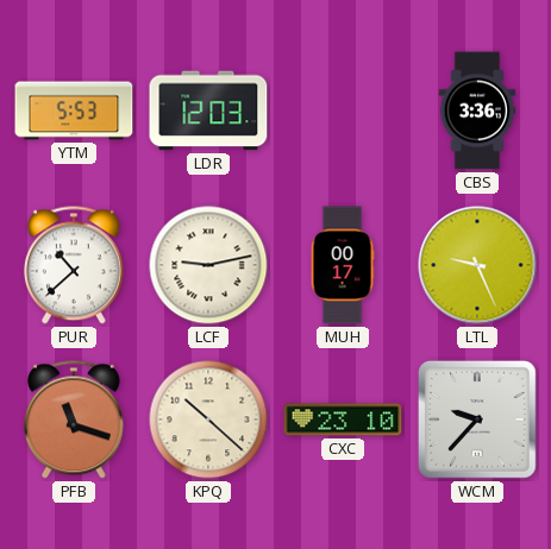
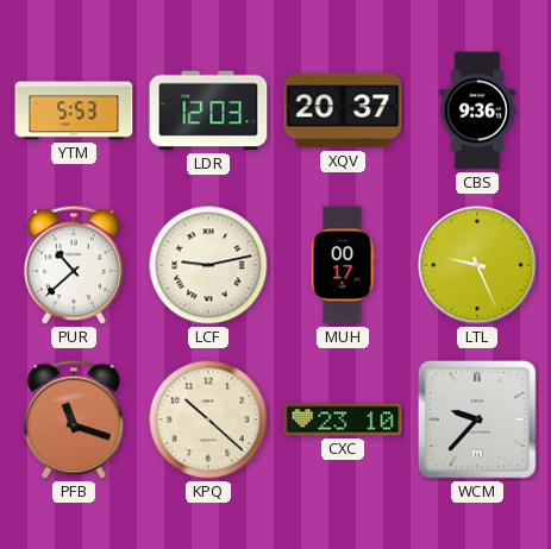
XQV: none -> 20:37 (343, 111)
CBS: 3:36 -> 9:36 (477, 111)
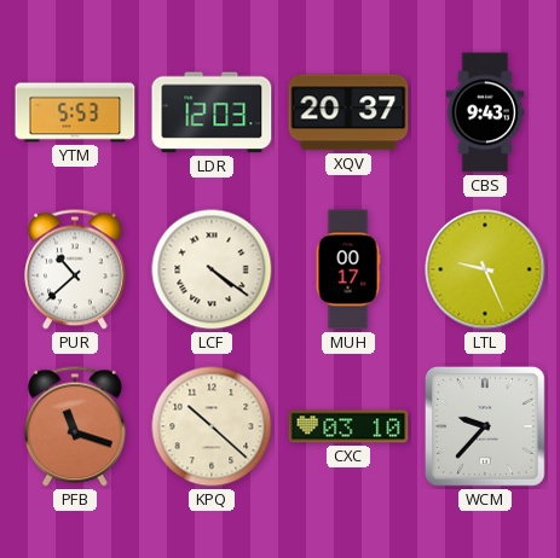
CBS: 9:36 -> 9:43 (485, 112)
LCF: 9:13 -> 4:21 (212, 269)
CXC: 23:10 -> 03:10 (348, 426)
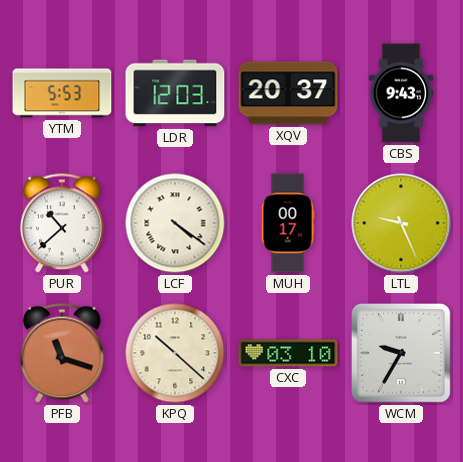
WCM: 9:37 -> 9:35 (401, 353)
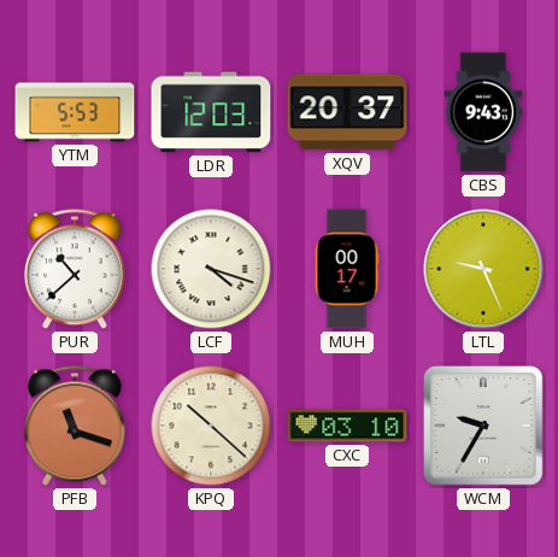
LCF: 4:21 -> 4:18 (211, 269)
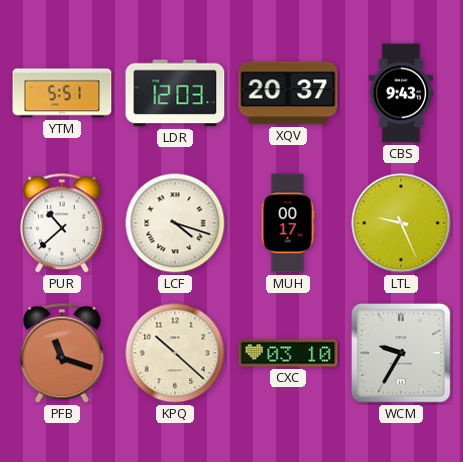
YTM: 5:53 -> 5:51 (62, 93)
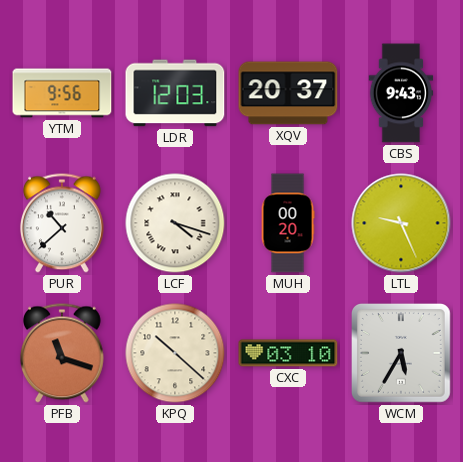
YTM: 5:51 -> 9:56 (62, 93)
MUH: 00:17 -> 00:20 (288, 223)
WCM: 9:35 -> 5:35 (401, 353)
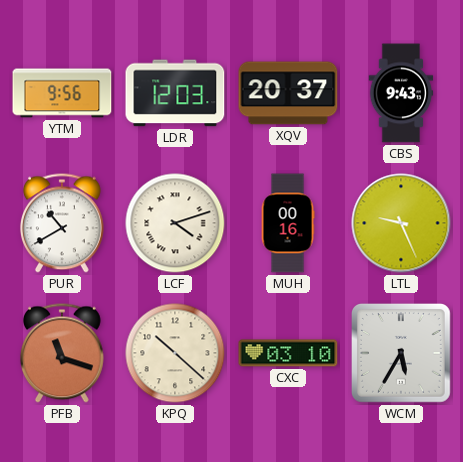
PUR: 10:38 -> 10:40 (62, 223)
LCF: 4:18 -> 4:12 (175, 223)
MUH: 00:20 -> 00:16 (288, 223)
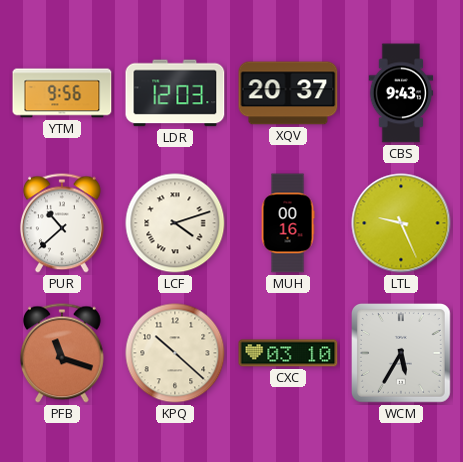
PUR: 10:40 -> 10:38 (62, 223)
